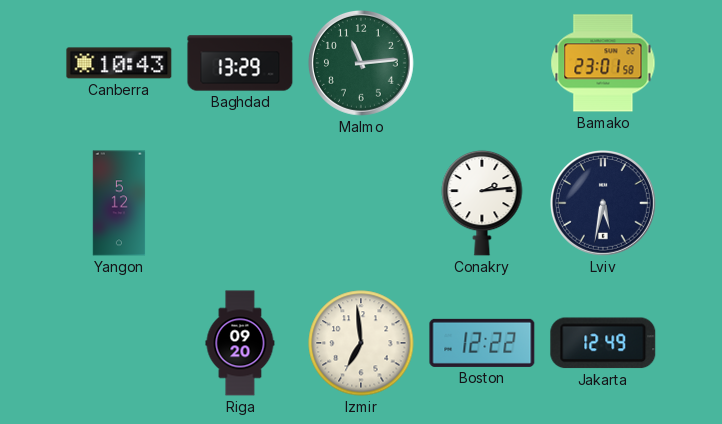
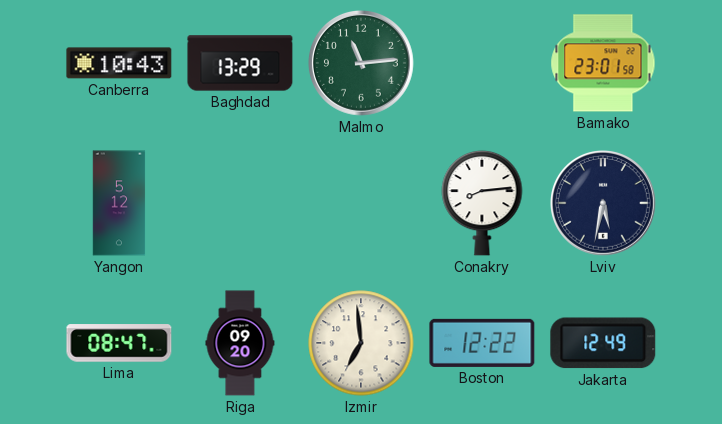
Conakry: 2:14 -> 8:14 (482, 203)
Lima: none -> 08:47 (119, 343)
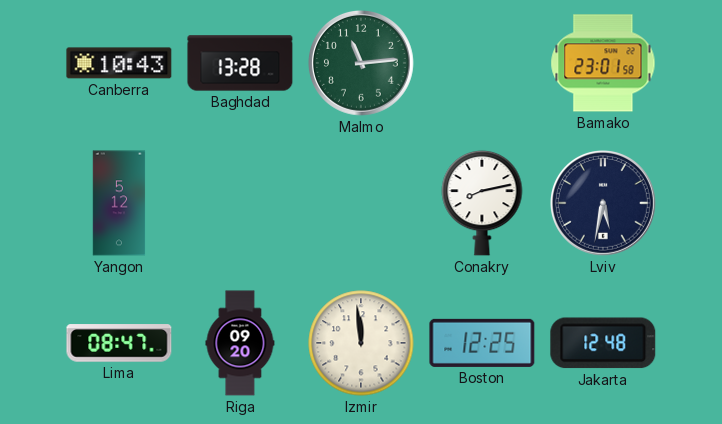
Baghdad: 13:29 -> 13:28 (240, 63)
Conakry: 8:14 -> 8:13 (482, 203)
Izmir: 6:59 -> 11:59 (361, 343)
Boston: 12:22 -> 12:25 (482, 343)
Jakarta: 12:49 -> 12:48 (603, 343)
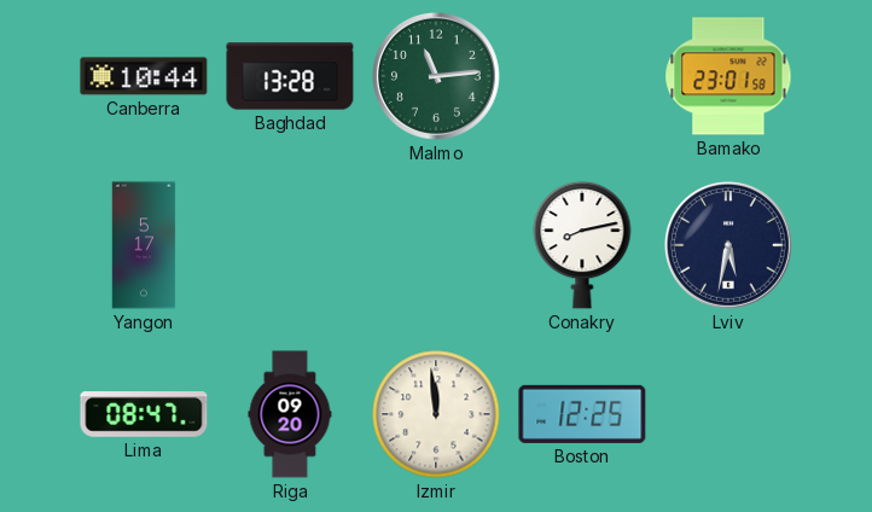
Canberra: 10:43 -> 10:44 (144, 76)
Yangon: 5:12 -> 5:17 (144, 245)
Jakarta: 12:48 -> none (603, 343)
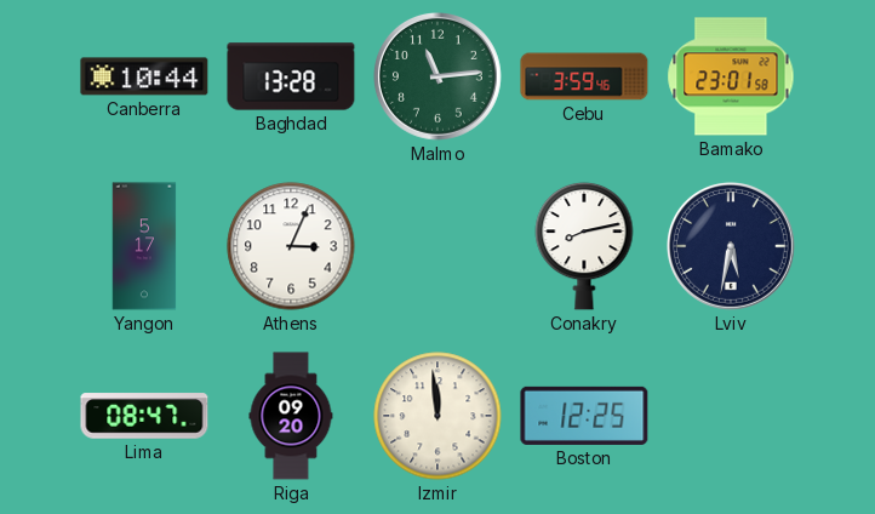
Cebu: none -> 3:59 (584, 76)
Athens: none -> 3:04 (291, 246)
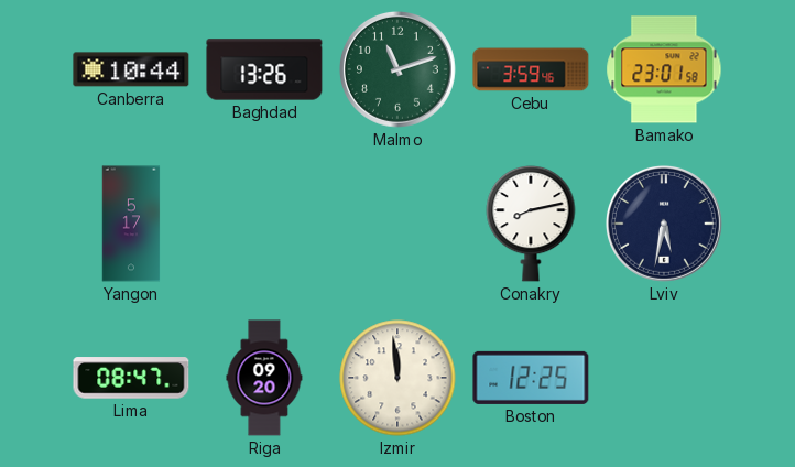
Baghdad: 13:28 -> 13:26 (264, 69)
Malmo: 11:14 -> 11:12 (399, 70)
Athens: 3:04 -> none (291, 246)
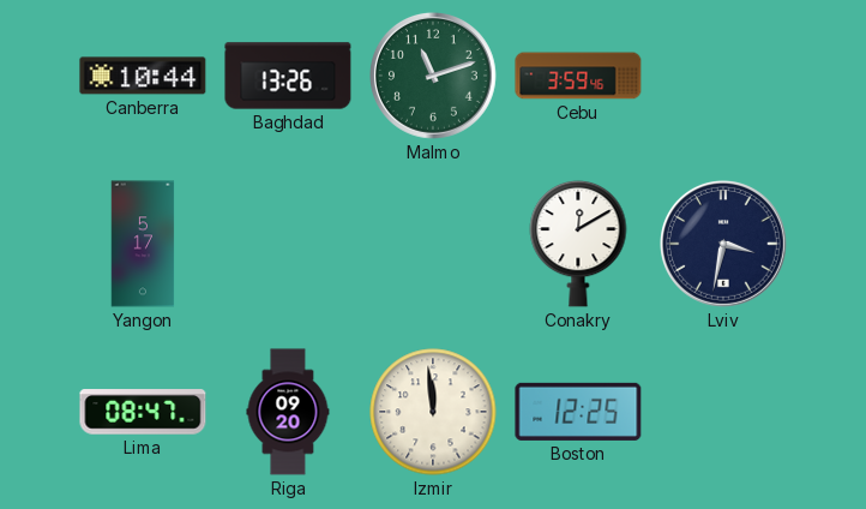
Bamako: 23:01 -> none (664, 69)
Conakry: 8:13 -> 12:10 (578, 244)
Lviv: 5:32 -> 3:32 (724, 245)
